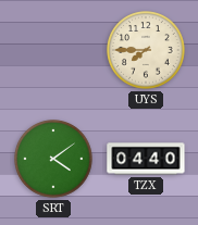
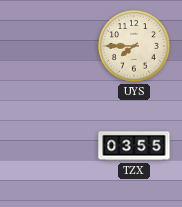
SRT: 4:09 -> none (53, 159)
TZX: 04:40 -> 03:55 (134, 146)
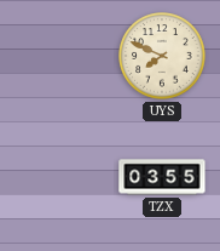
UYS: 7:45 -> 7:49 (162, 56)
